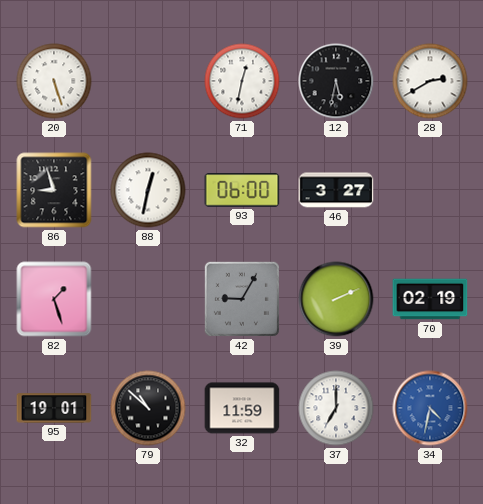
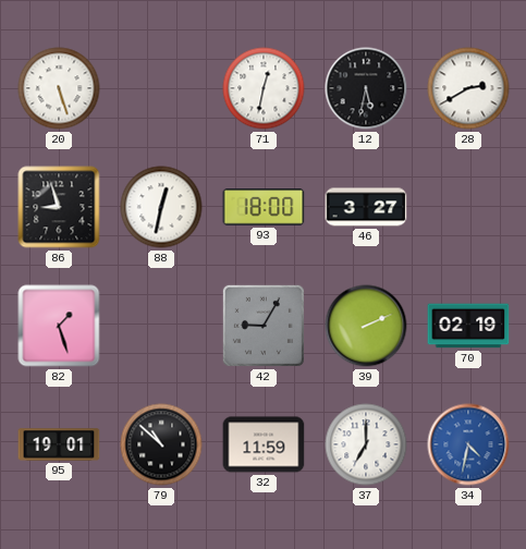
93: 06:00 -> 18:00 (264, 207)
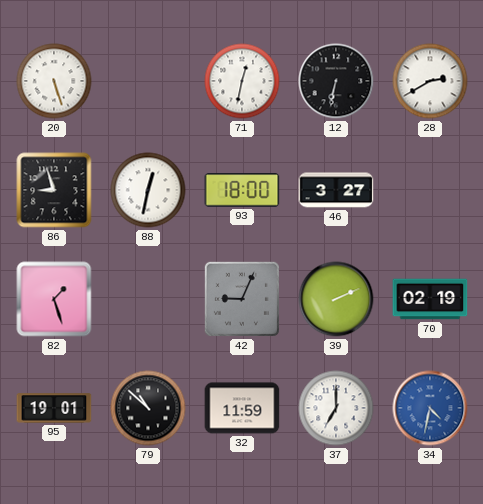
12: 5:32 -> 6:32 (336, 81)
42: 9:05 -> 9:04 (242, 299)
